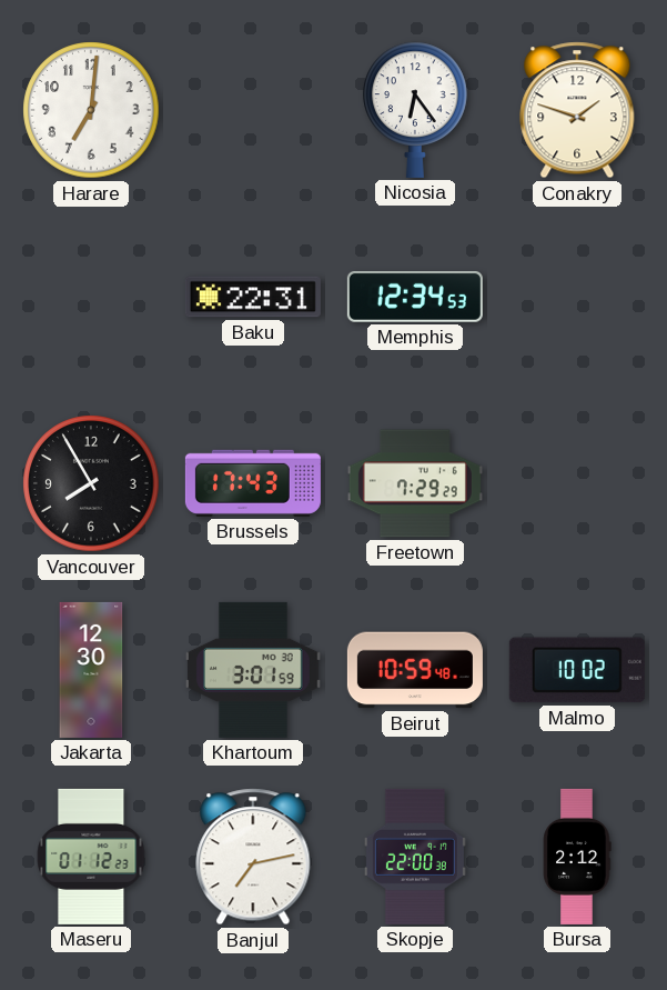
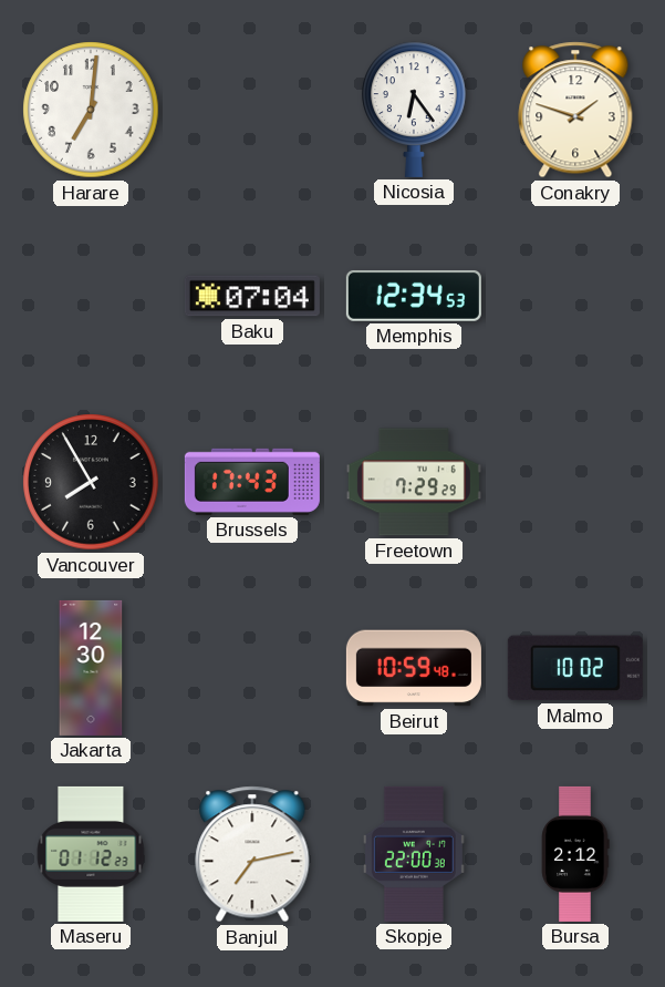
Baku: 22:31 -> 07:04 (252, 296)
Khartoum: 3:01 -> none (254, 670)
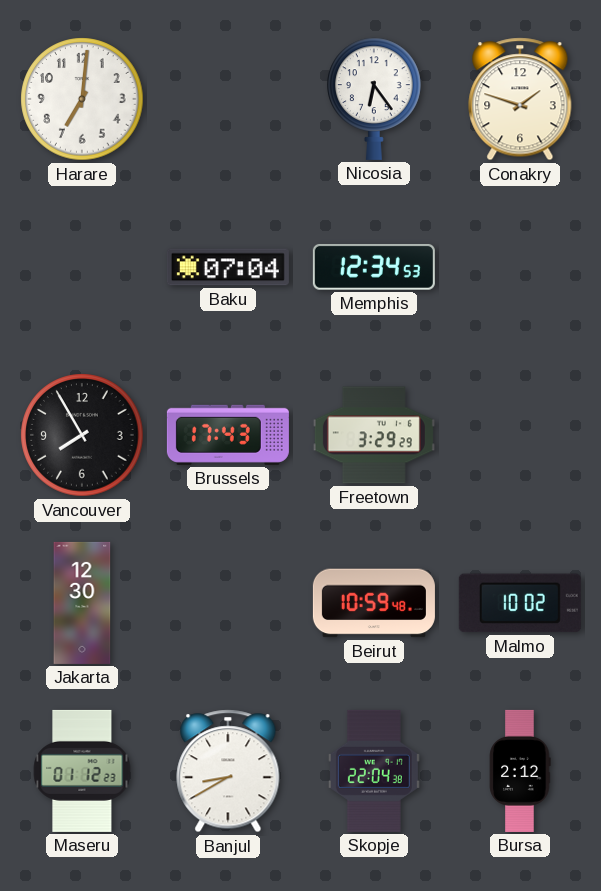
Freetown: 7:29 -> 3:29 (374, 435)
Banjul: 7:13 -> 8:40 (228, 771)
Skopje: 22:00 -> 22:04 (374, 771)
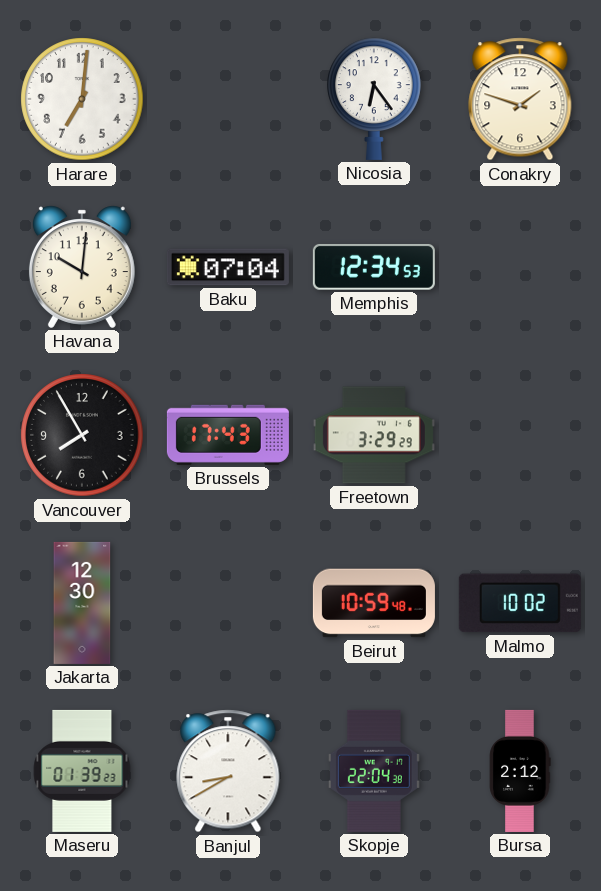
Havana: none -> 10:01 (82, 267)
Maseru: 01:12 -> 01:39 (82, 771)
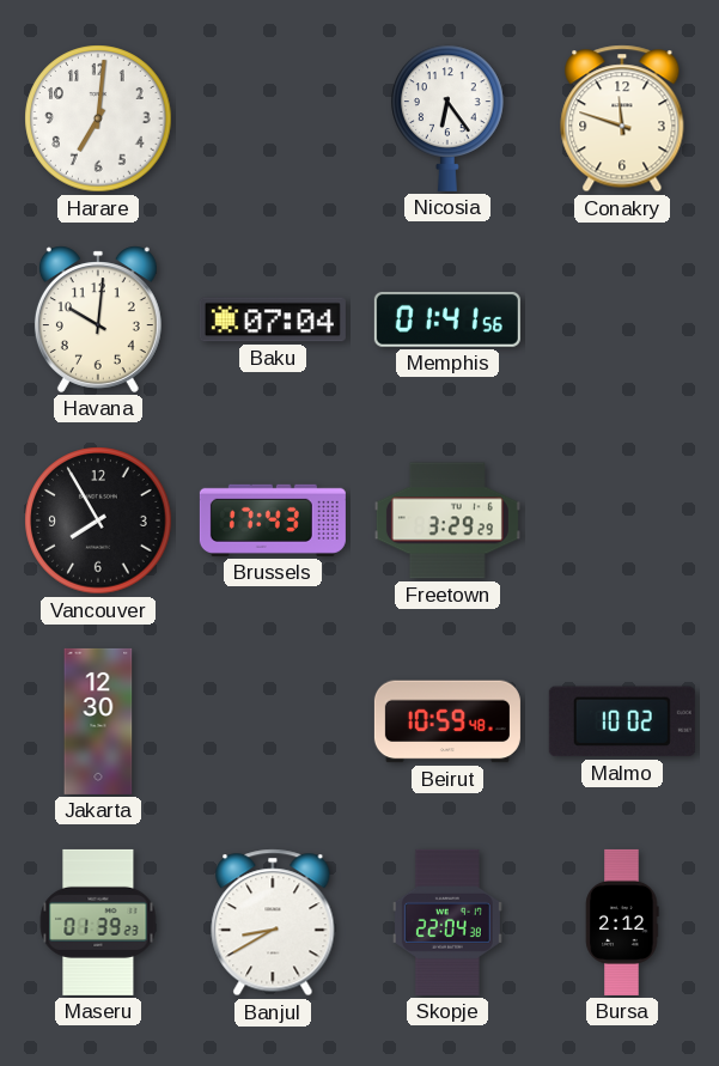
Conakry: 1:48 -> 11:48 (622, 118)
Memphis: 12:34 -> 01:41 (447, 319)
